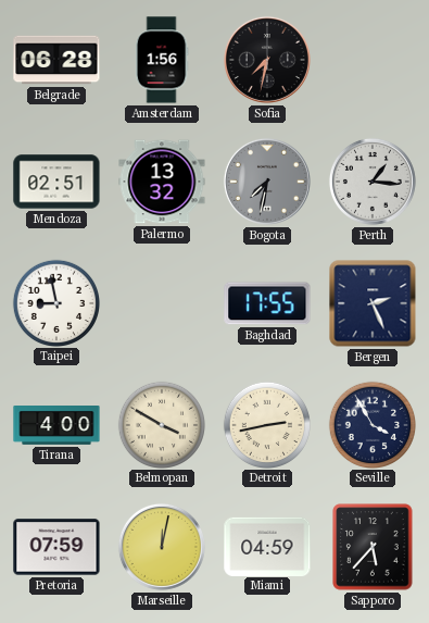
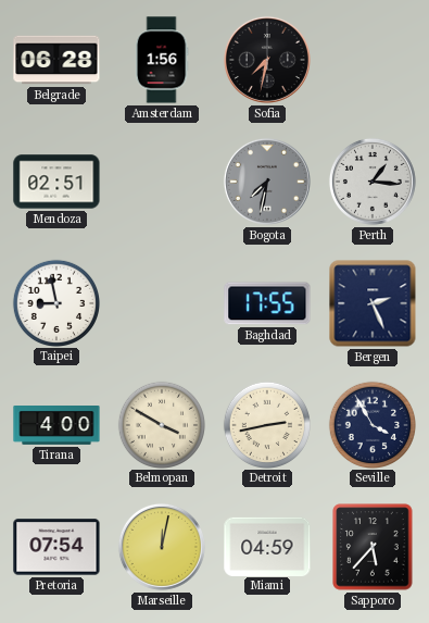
Palermo: 13:32 -> none (162, 182)
Pretoria: 07:59 -> 07:54 (56, 547)
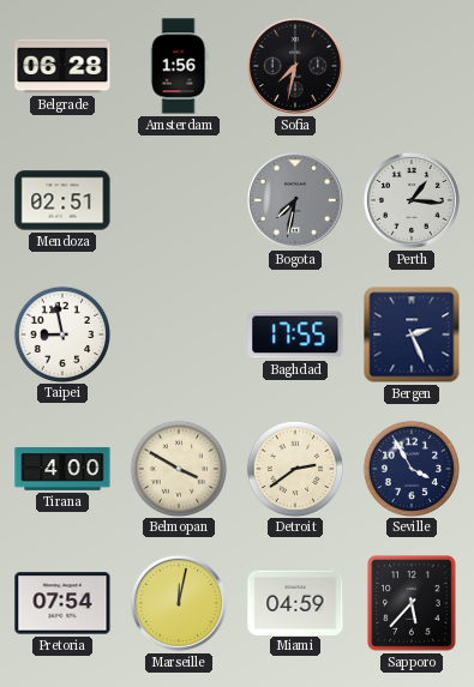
Detroit: 2:43 -> 2:39 (294, 468)
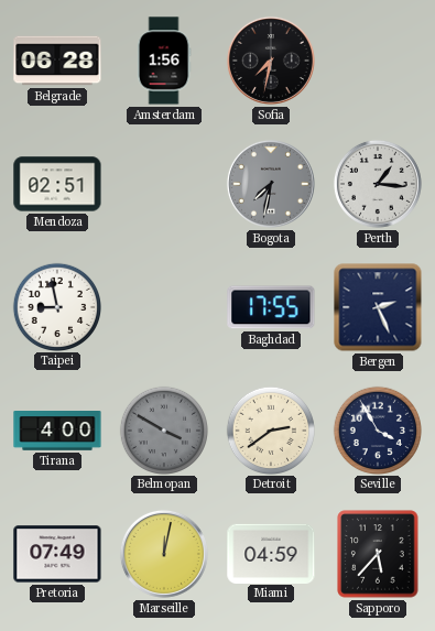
Belmopan dial: cream -> grey (163, 429)
Pretoria: 07:54 -> 07:49 (57, 554)
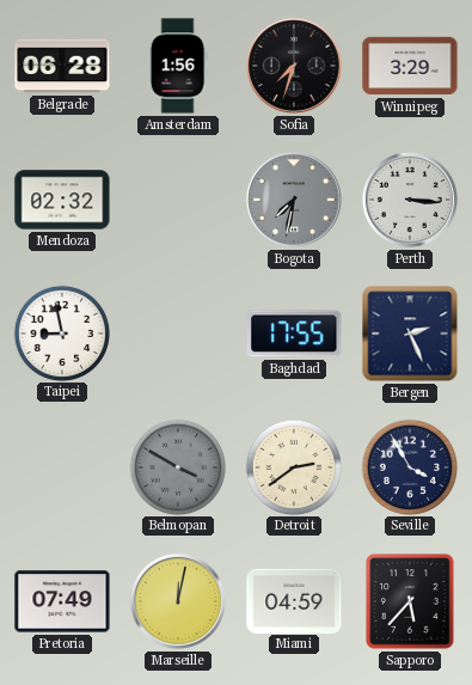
Sofia: 7:32 -> 7:33 (294, 66)
Winnipeg: none -> 3:29 (410, 66)
Mendoza: 02:51 -> 02:32 (62, 200)
Perth: 1:16 -> 3:16 (410, 200)
Tirana: 4:00 -> none (57, 432)
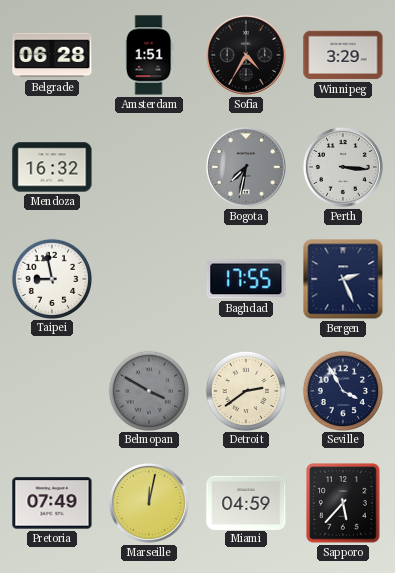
Amsterdam: 1:56 -> 1:51 (149, 55)
Sofia: 7:33 -> 4:35 (246, 55)
Mendoza: 02:32 -> 16:32 (52, 167)
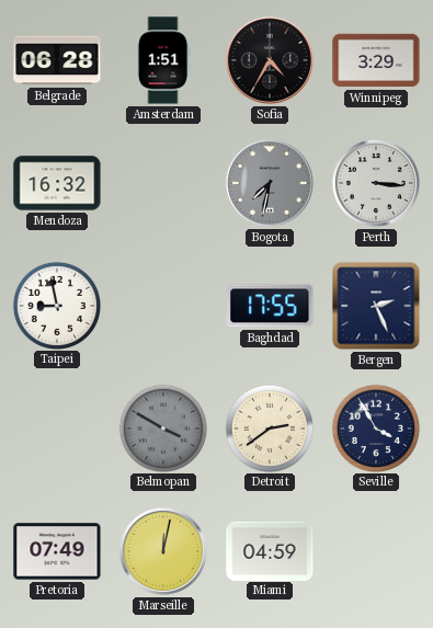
Sapporo: 5:37 -> none (343, 503)
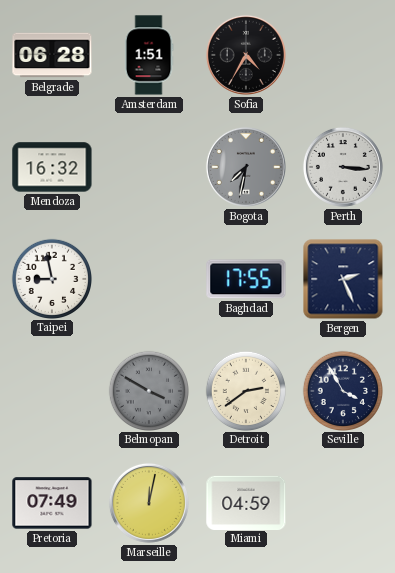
Winnipeg: 3:29 -> none (376, 60)
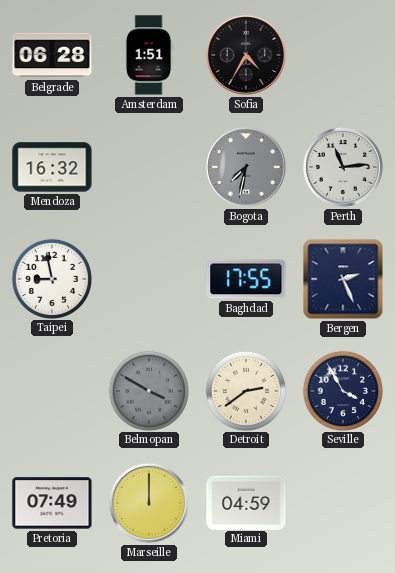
Perth: 3:16 -> 11:14 (343, 167)
Marseille: 12:02 -> 12:00 (149, 503)
